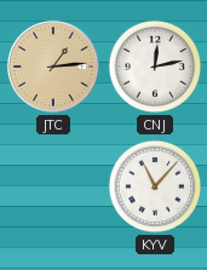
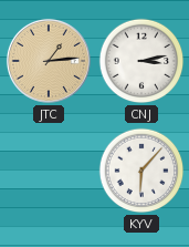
CNJ: 12:13 -> 3:13 (141, 61)
KYV: 11:07 -> 6:07 (141, 171)
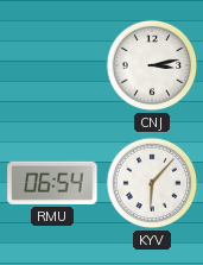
JTC: 1:14 -> none (49, 61)
RMU: none -> 06:54 (52, 183)
